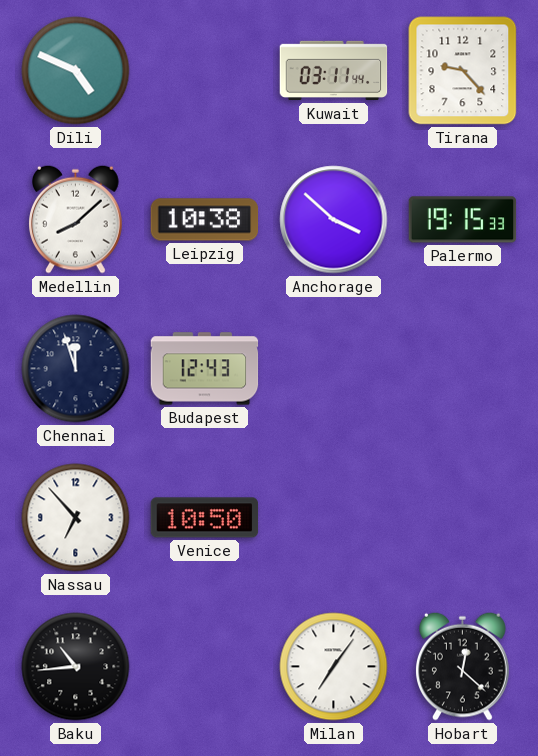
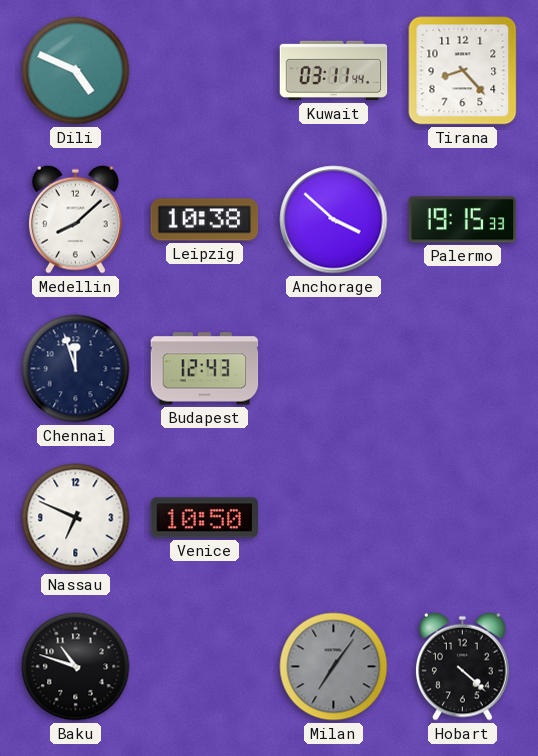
Tirana: 9:23 -> 8:23 (463, 71)
Nassau: 6:53 -> 6:49 (76, 518)
Baku: 10:44 -> 10:48 (76, 667)
Milan dial: white -> grey (334, 667)
Hobart: 12:22 -> 4:22 (463, 666)
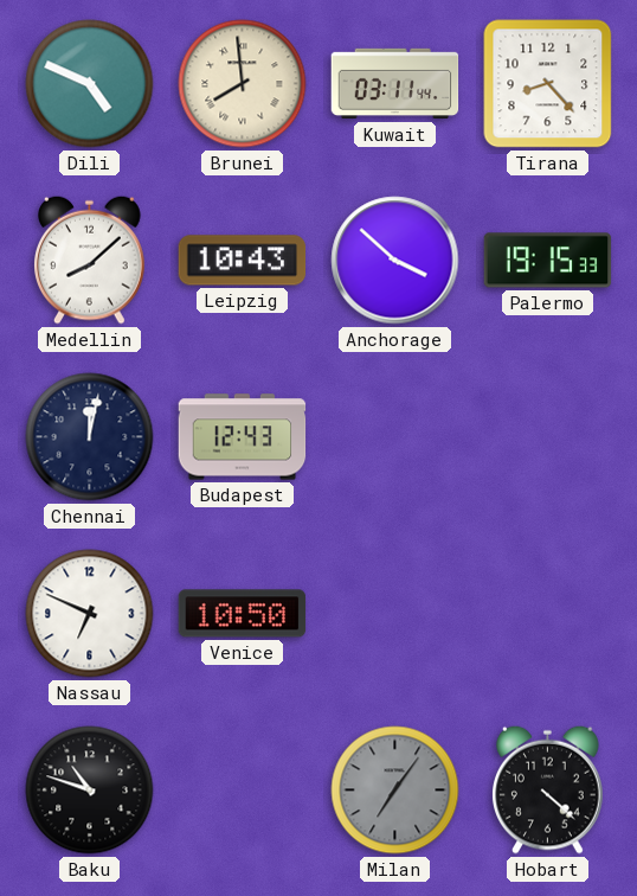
Brunei: none -> 7:59 (243, 84)
Leipzig: 10:38 -> 10:43 (243, 261)
Chennai: 11:57 -> 12:02 (90, 437)
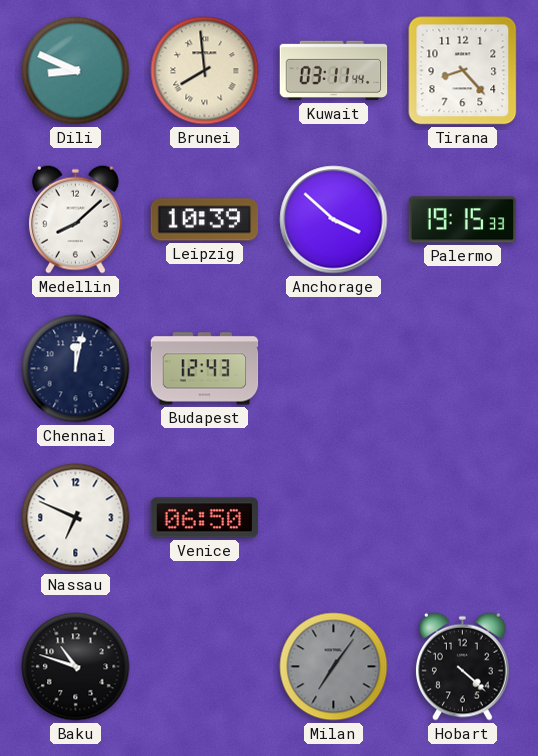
Dili: 4:49 -> 8:49 (76, 71)
Leipzig: 10:43 -> 10:39 (205, 220)
Venice: 10:50 -> 06:50 (205, 518)
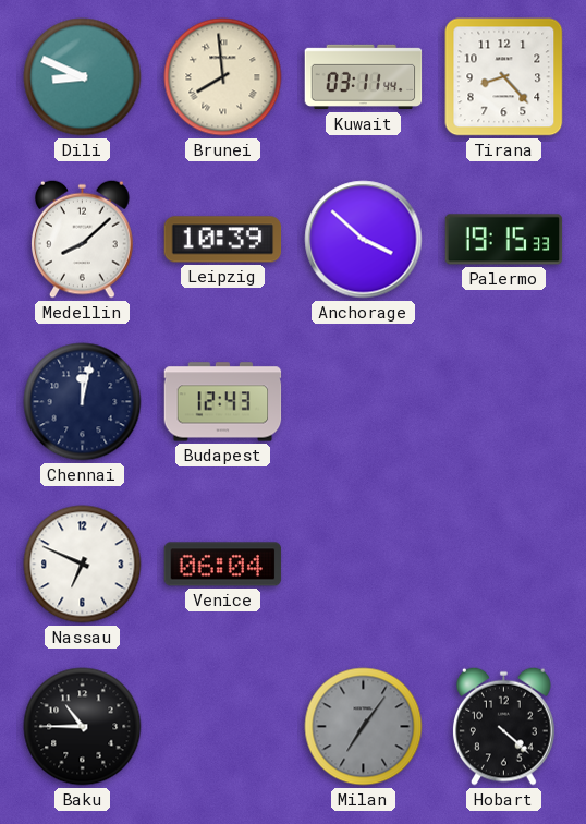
Venice: 06:50 -> 06:04 (223, 565)
Baku: 10:48 -> 10:45 (83, 727)
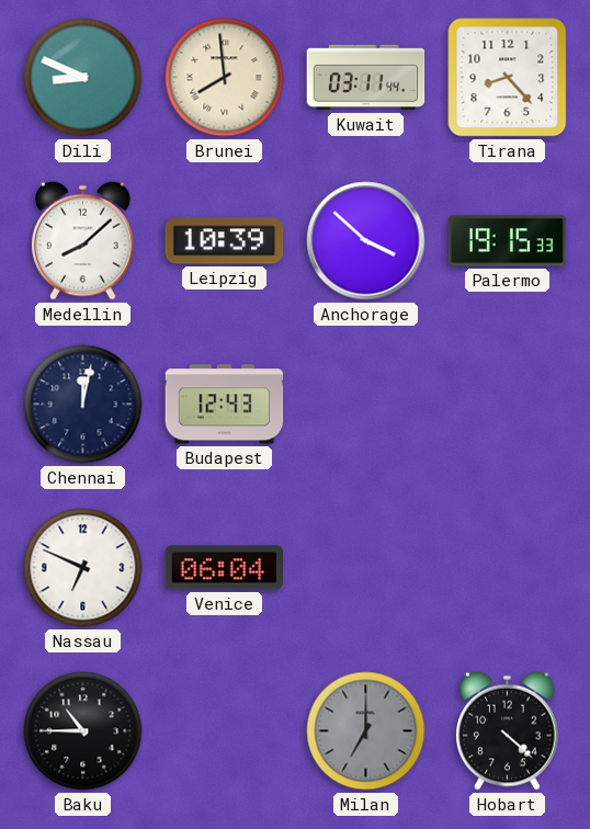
Milan: 7:06 -> 7:00 (366, 731)
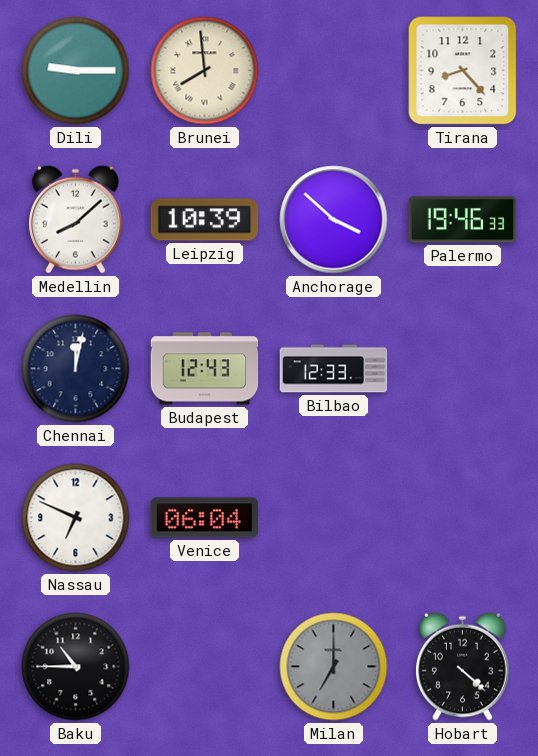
Dili: 8:49 -> 9:15 (76, 71)
Kuwait: 03:11 -> none (366, 78)
Palermo: 19:15 -> 19:46 (463, 220)
Bilbao: none -> 12:33 (334, 369)
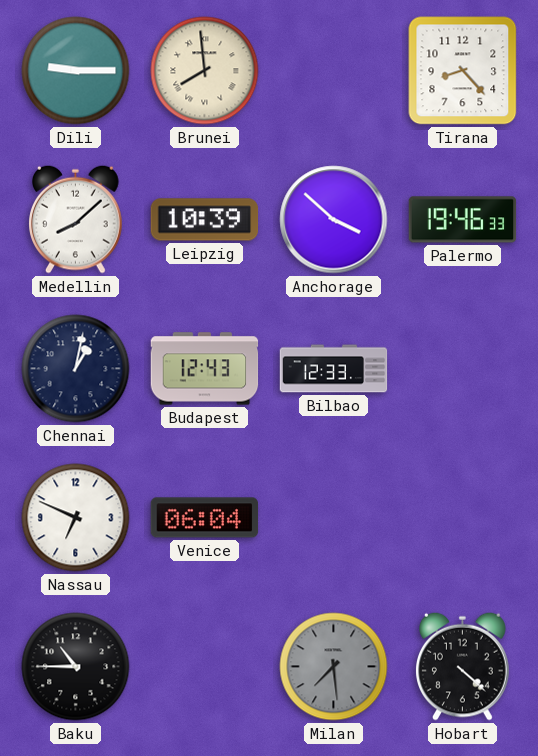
Chennai: 12:02 -> 1:02 (76, 369)
Milan: 7:00 -> 7:29 (334, 667)
